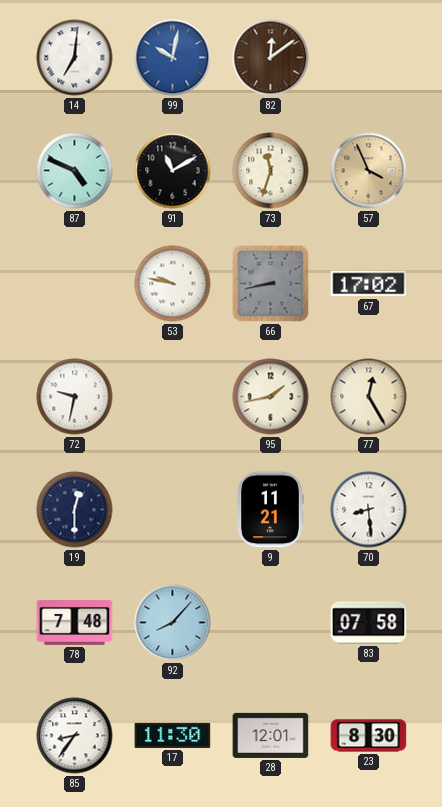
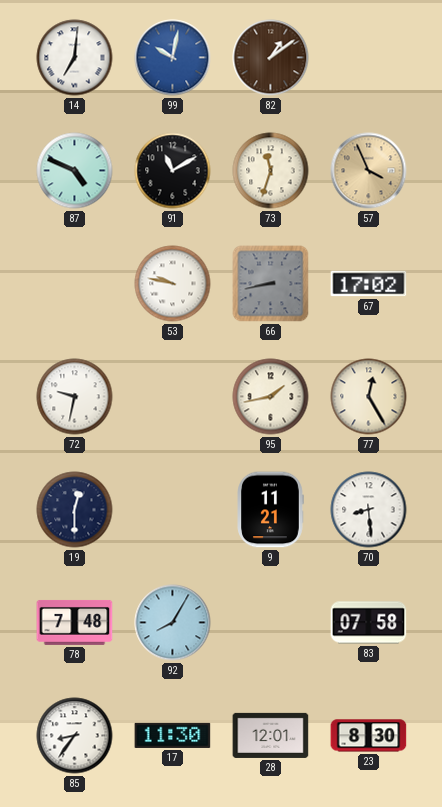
82: 12:09 -> 1:09 (271, 58)
92: 8:07 -> 8:05 (173, 623)
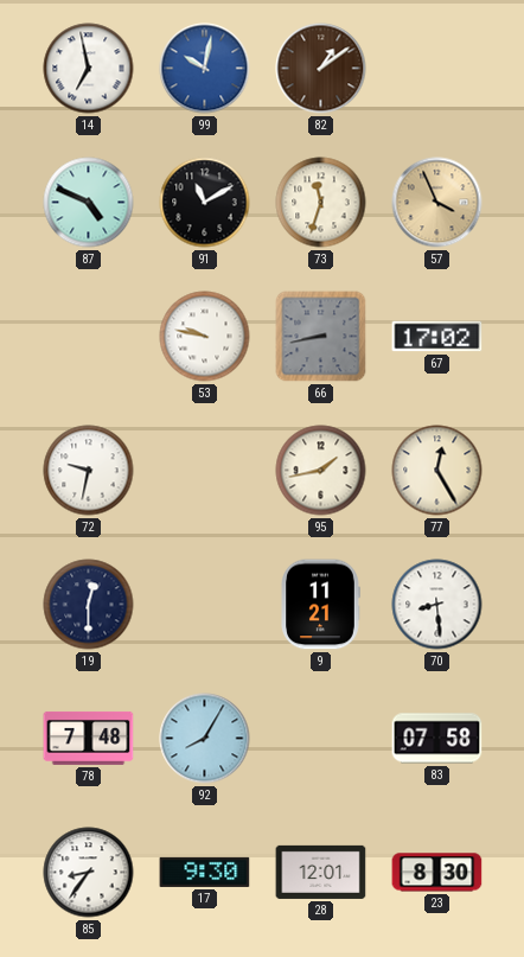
14: 7:01 -> 6:58 (89, 69)
17: 11:30 -> 9:30 (205, 872)
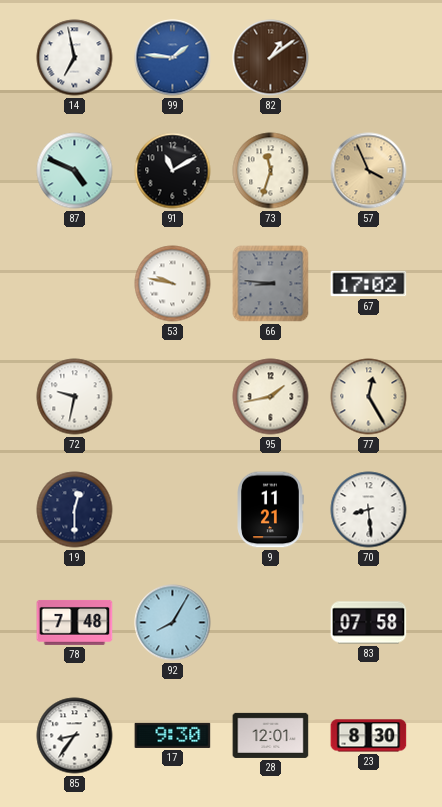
99: 10:02 -> 1:46 (173, 58)
66: 8:43 -> 8:46 (271, 284)
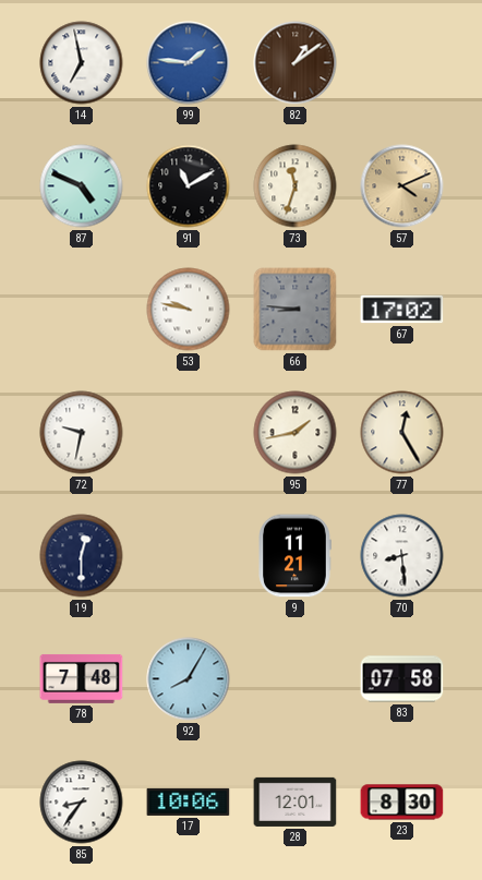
57: 3:56 -> 4:11 (402, 186)
17: 9:30 -> 10:06 (189, 801)
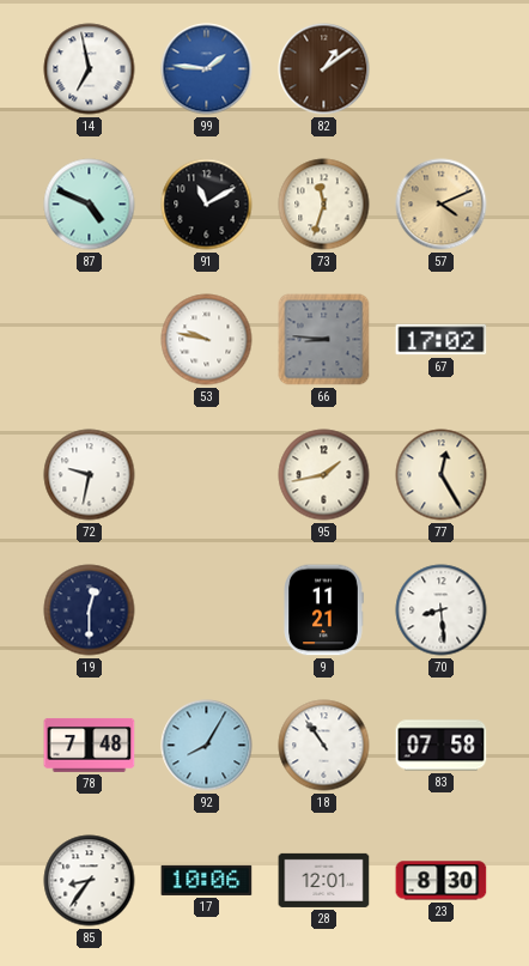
18: none -> 10:54 (324, 746)
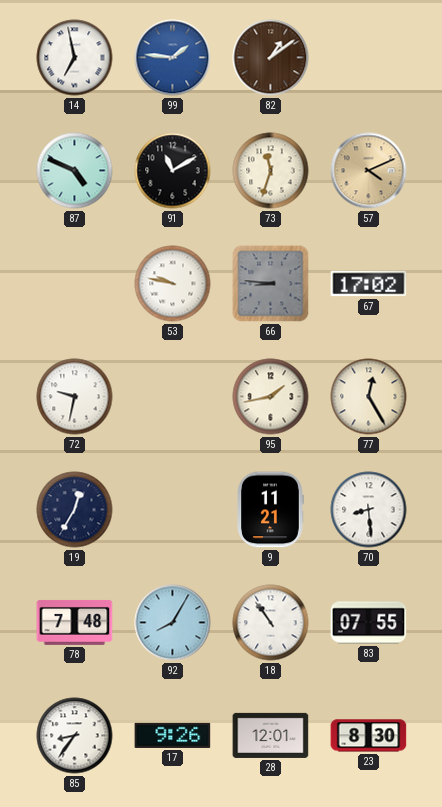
19: 12:30 -> 12:35 (75, 510)
83: 07:58 -> 07:55 (369, 623)
17: 10:06 -> 9:26 (173, 735)
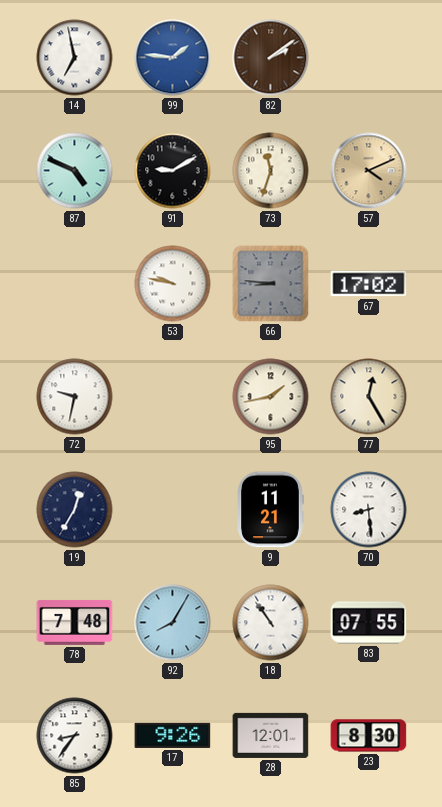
82: 1:09 -> 2:09 (271, 58)
91: 11:10 -> 9:10 (173, 171)
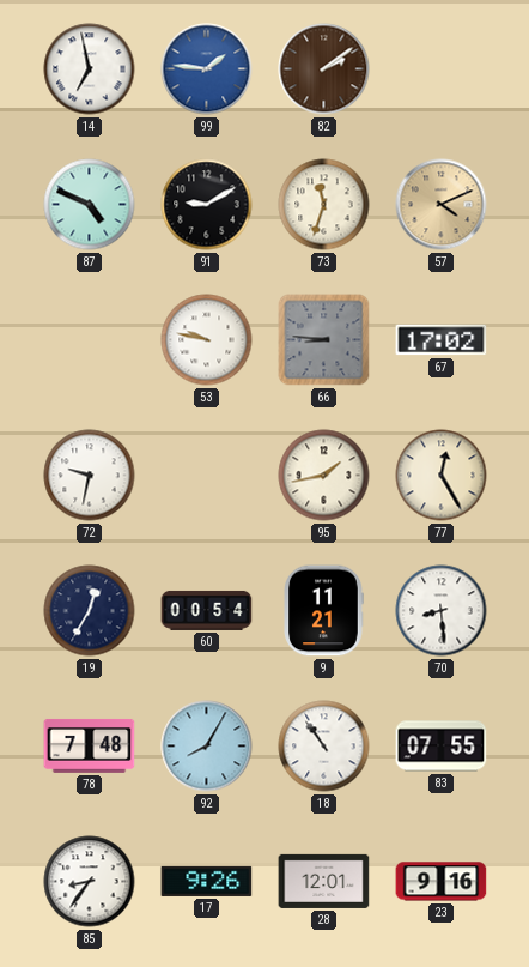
60: none -> 00:54 (207, 610)
23: 8:30 -> 9:16 (442, 882)
